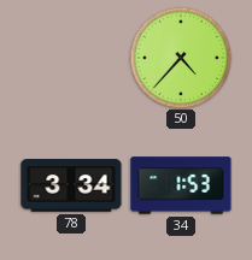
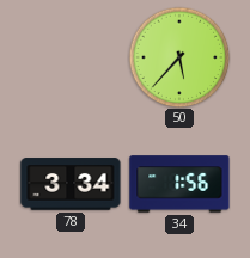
50: 4:37 -> 5:37 (179, 57)
34: 1:53 -> 1:56 (179, 184)
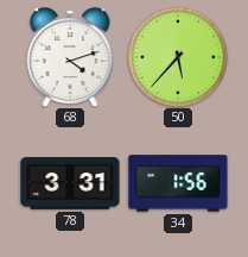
68: none -> 4:12 (70, 57)
78: 3:34 -> 3:31 (70, 183)
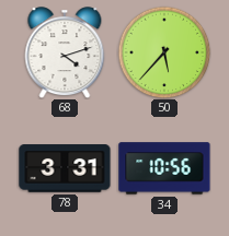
34: 1:56 -> 10:56 (164, 168)
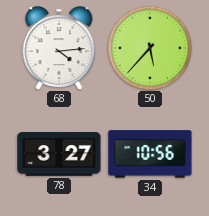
68: 4:12 -> 4:14 (59, 48)
78: 3:31 -> 3:27 (59, 154)
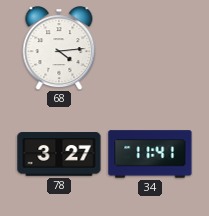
50: 5:37 -> none (150, 48)
34: 10:56 -> 11:41 (150, 154)
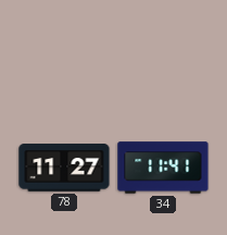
68: 4:14 -> none (59, 48)
78: 3:27 -> 11:27 (64, 168)
